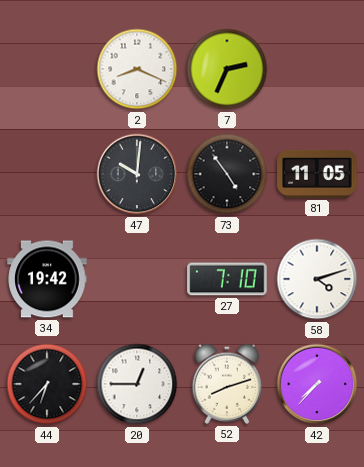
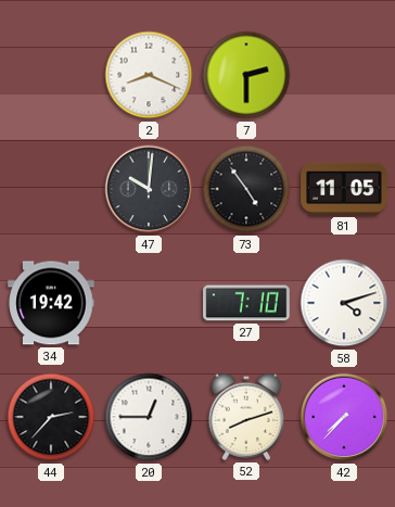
7: 2:34 -> 2:30 (246, 75)
44: 6:37 -> 2:37 (51, 417)
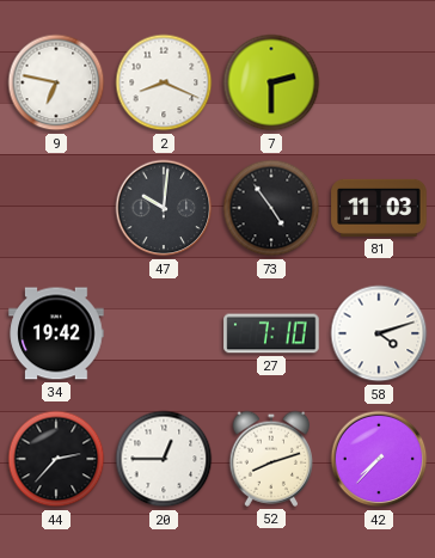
9: none -> 6:47 (56, 82)
81: 11:05 -> 11:03 (379, 208)
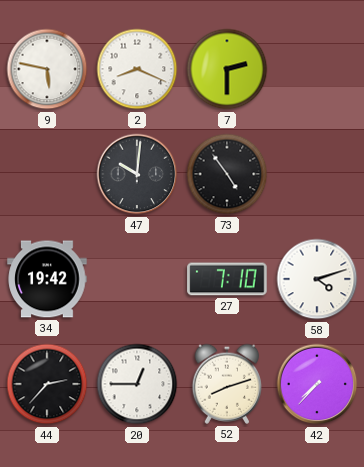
9: 6:47 -> 5:47 (47, 69)
81: 11:03 -> none (379, 208)
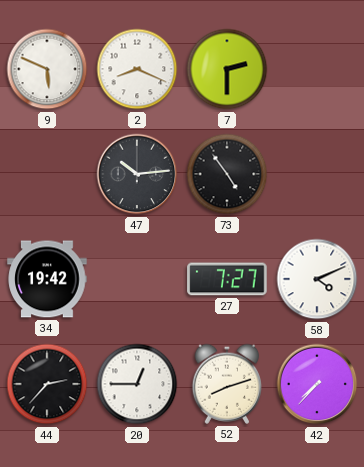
9: 5:47 -> 5:49 (47, 69)
47: 10:01 -> 10:14 (137, 174)
27: 7:10 -> 7:27 (227, 279)
58: 4:12 -> 4:11 (317, 279)
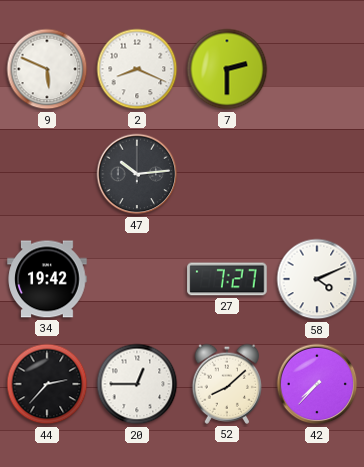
73: 4:54 -> none (227, 174)
52: 8:12 -> 8:08 (226, 384)
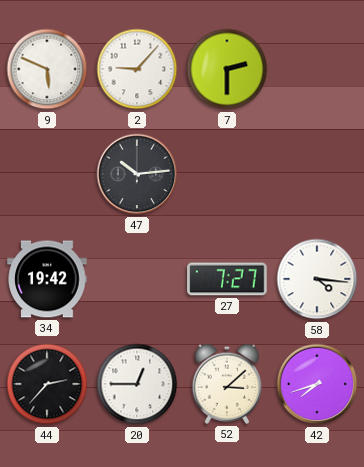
2: 8:19 -> 9:07 (137, 69)
58: 4:11 -> 4:16 (317, 279)
52: 8:08 -> 3:08 (226, 384)
42: 7:37 -> 7:42 (317, 384)
